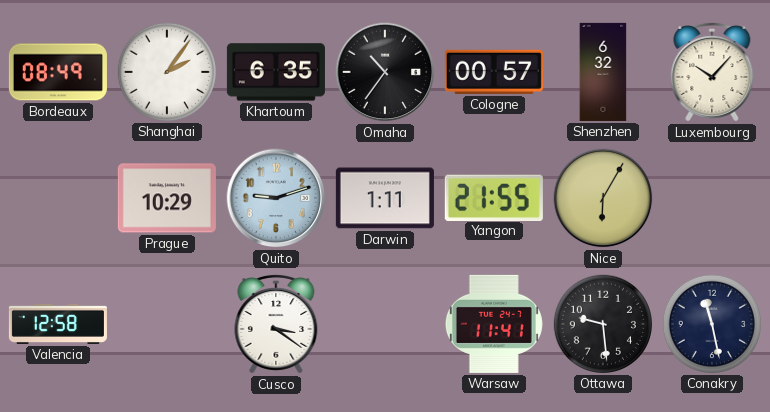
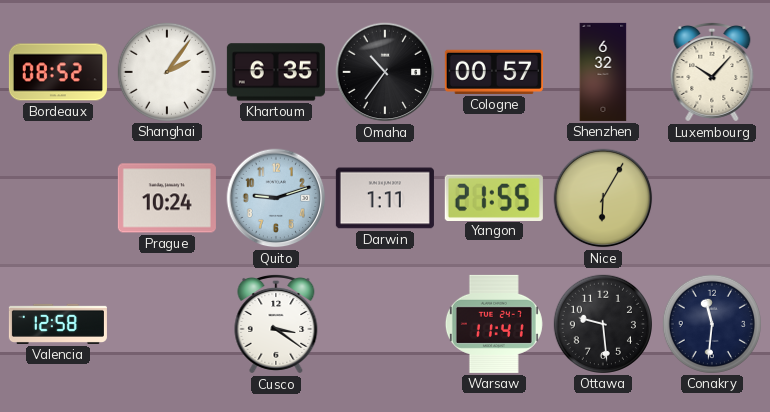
Bordeaux: 08:49 -> 08:52 (58, 72)
Prague: 10:29 -> 10:24 (167, 198)
Conakry: 11:28 -> 11:31 (712, 324)
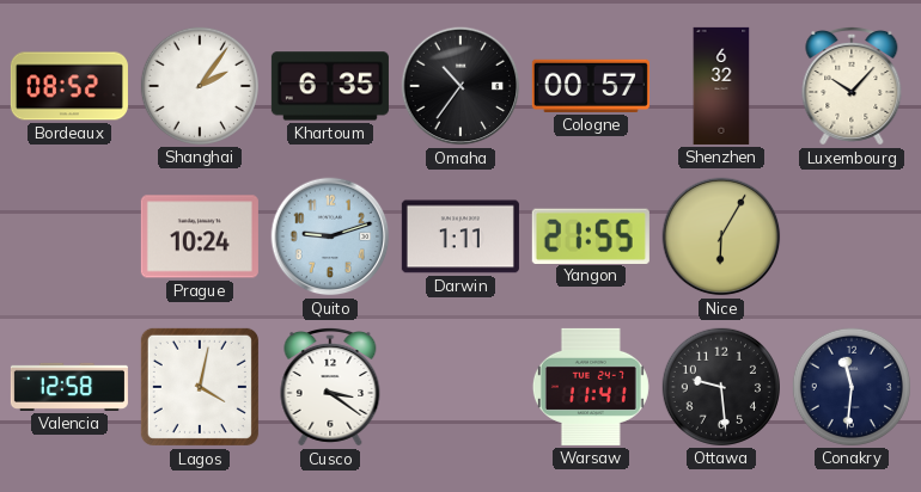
Lagos: none -> 4:02 (200, 387)
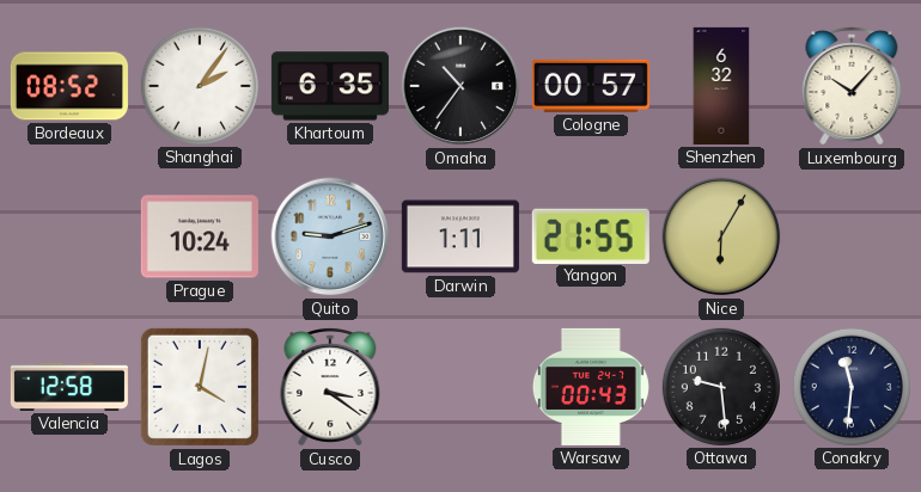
Warsaw: 11:41 -> 00:43 (591, 387)
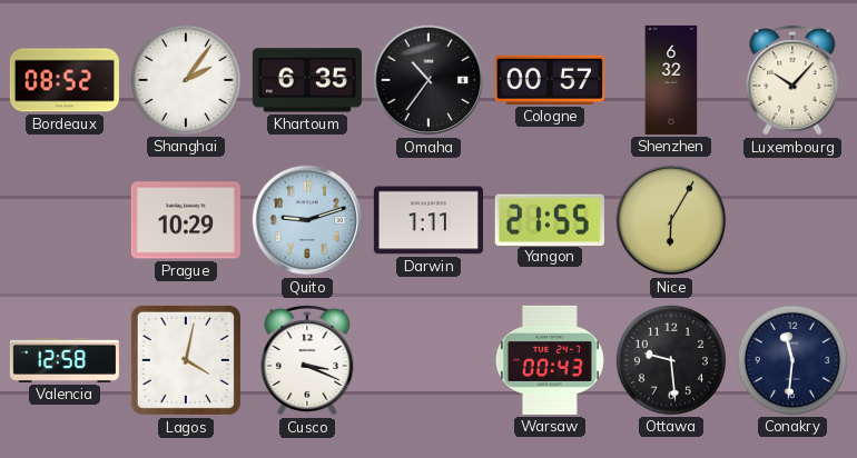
Prague: 10:24 -> 10:29 (186, 220)
Cusco: 3:21 -> 3:19 (307, 360)
